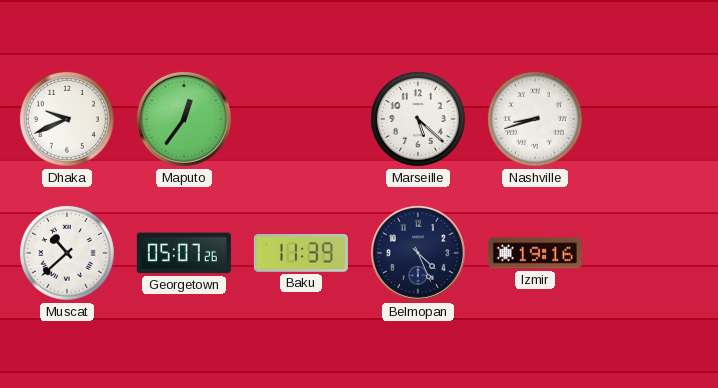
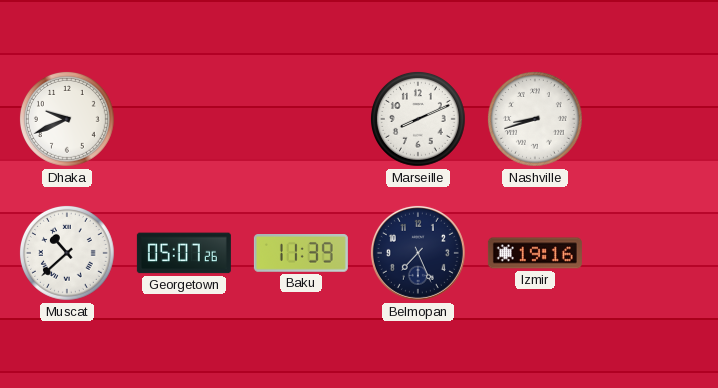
Maputo: 12:36 -> none (184, 119)
Marseille: 5:22 -> 8:11 (418, 119)
Belmopan: 4:26 -> 7:26 (418, 253)
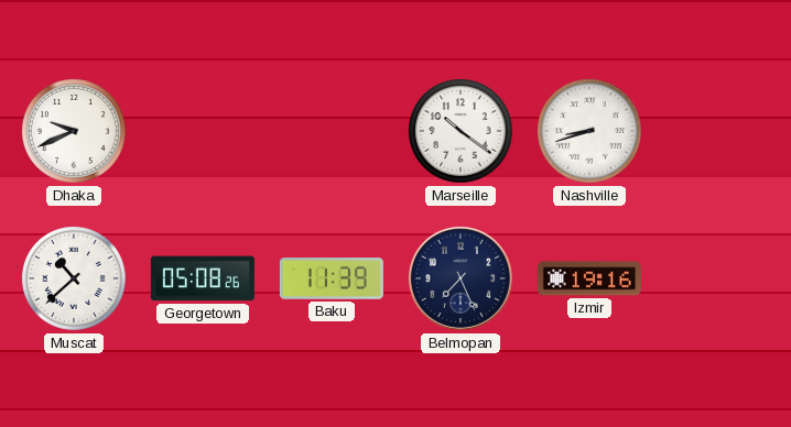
Marseille: 8:11 -> 10:21 (460, 131)
Georgetown: 05:07 -> 05:08 (203, 278)
